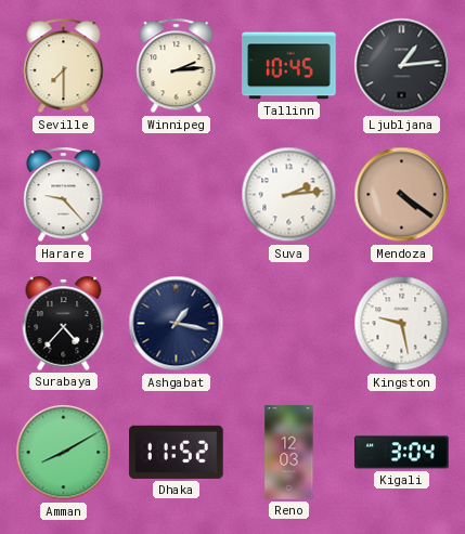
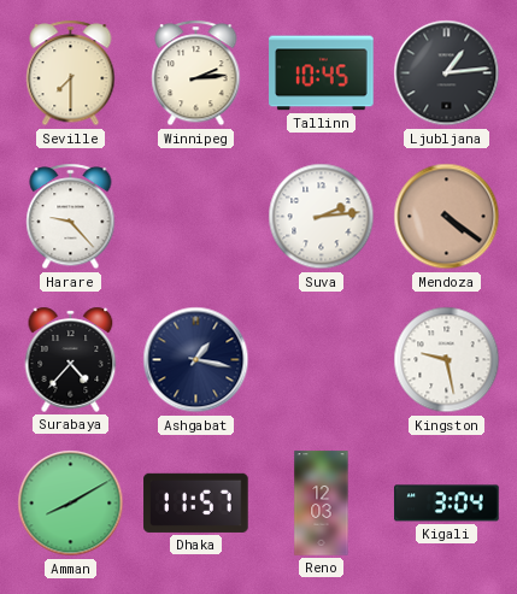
Dhaka: 11:52 -> 11:57 (196, 502)
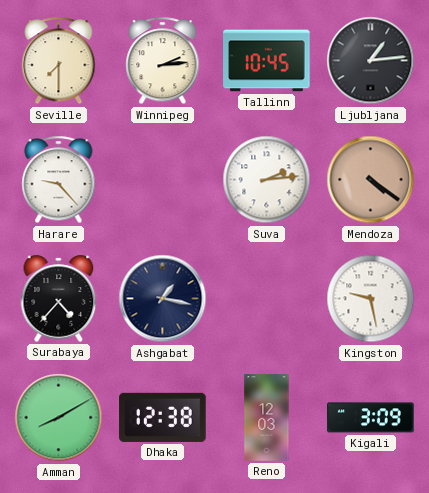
Dhaka: 11:57 -> 12:38 (163, 417)
Kigali: 3:04 -> 3:09 (371, 418)
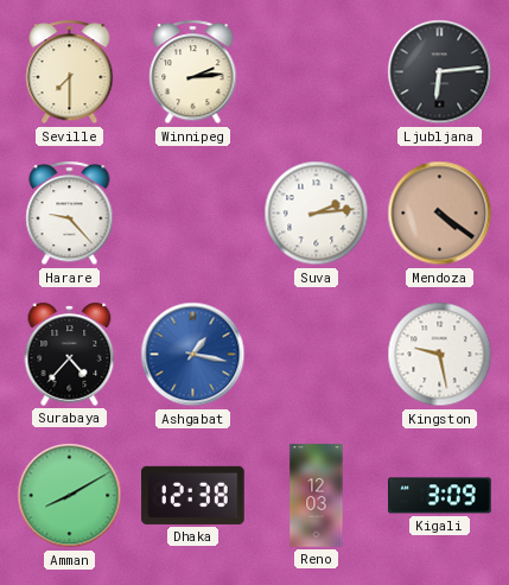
Tallinn: 10:45 -> none (267, 61)
Ljubljana: 1:14 -> 6:14 (440, 72)
Ashgabat dial: navy -> blue (193, 355)
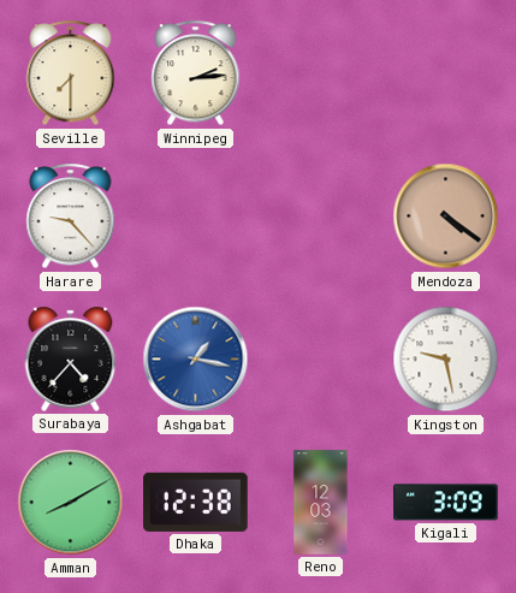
Ljubljana: 6:14 -> none (440, 72)
Suva: 2:14 -> none (317, 214)
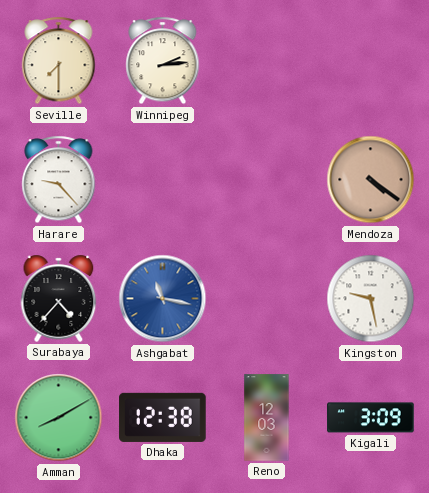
Ashgabat: 1:17 -> 11:17 (163, 299)
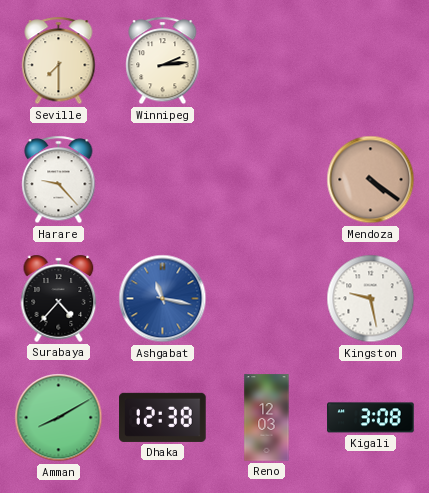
Kigali: 3:09 -> 3:08 (371, 418)
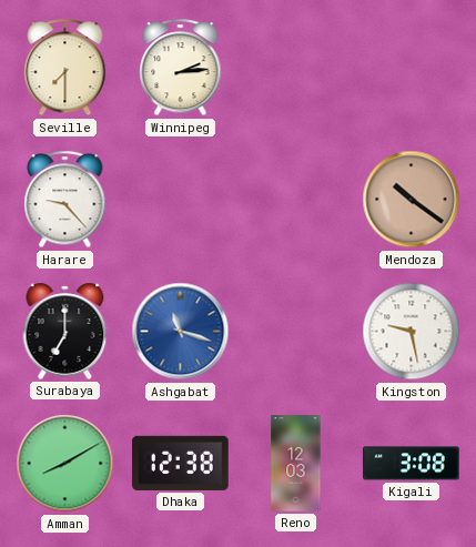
Mendoza: 4:21 -> 10:21 (412, 200)
Surabaya: 4:37 -> 7:00 (65, 331)
Ashgabat: 11:17 -> 11:18 (181, 332)
